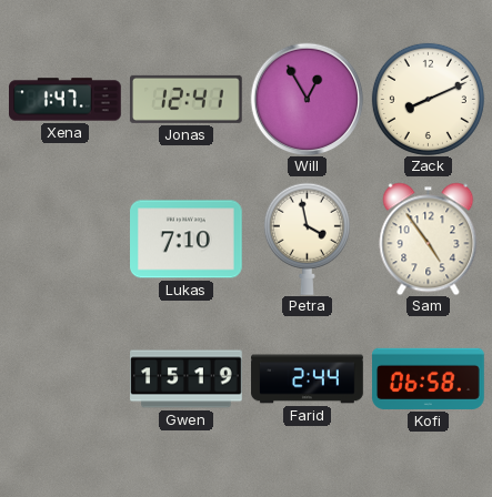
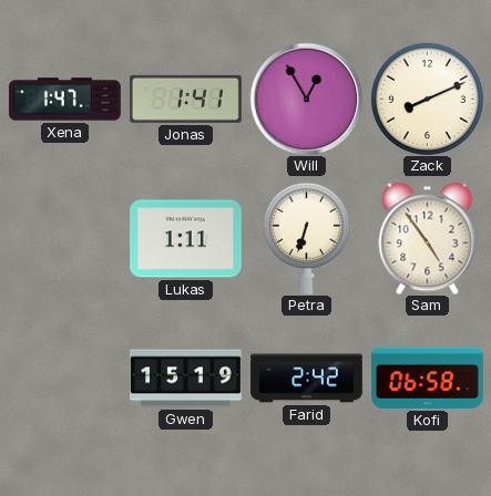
Jonas: 12:41 -> 1:41 (185, 99)
Lukas: 7:10 -> 1:11 (186, 239)
Petra: 3:58 -> 6:33 (306, 238)
Farid: 2:44 -> 2:42 (307, 379)
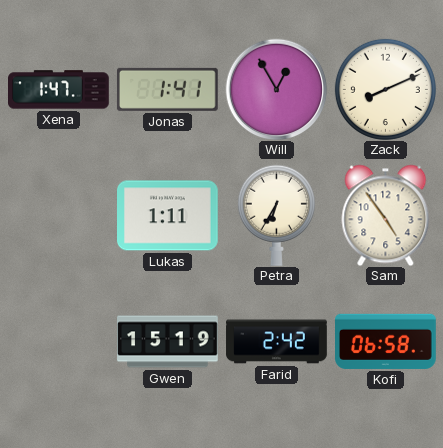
Petra: 6:33 -> 6:35 (276, 215)
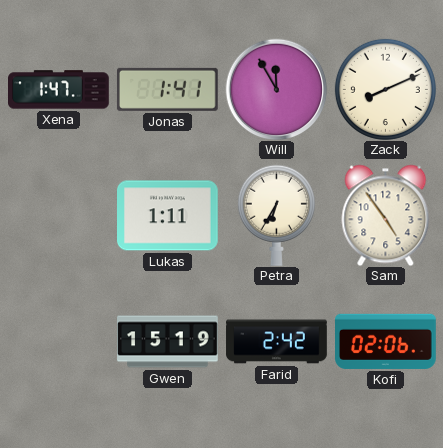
Will: 12:55 -> 11:55 (276, 89)
Kofi: 06:58 -> 02:06 (386, 341)
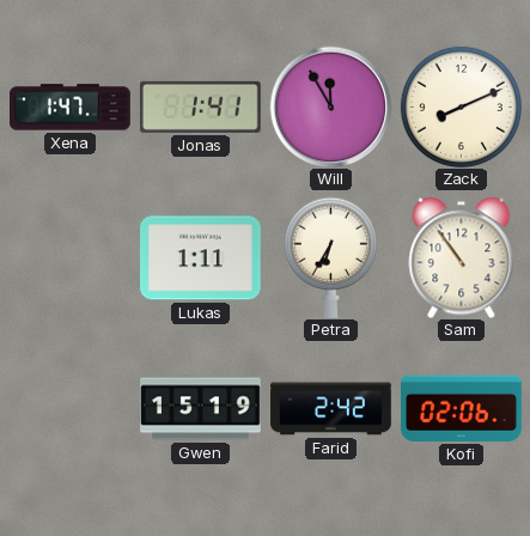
Sam: 4:54 -> 10:54 (462, 257)
